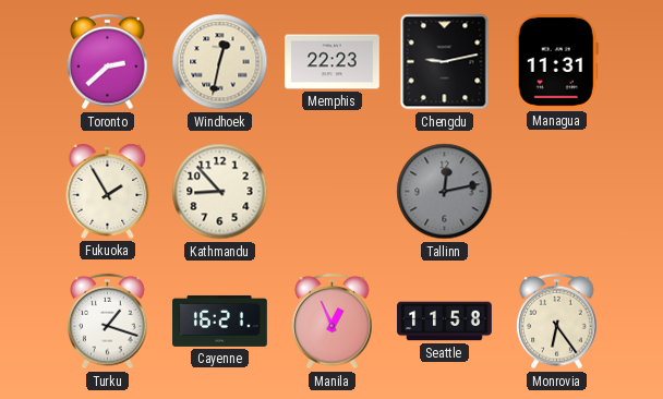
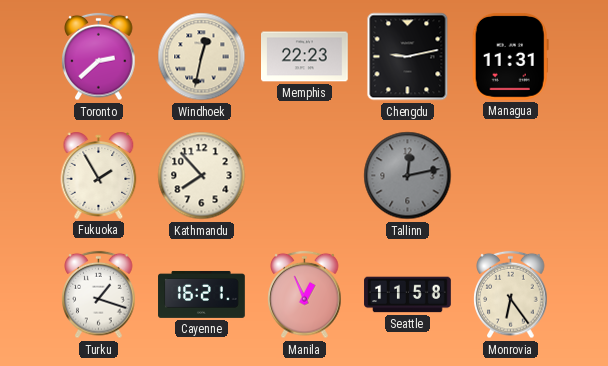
Kathmandu: 8:53 -> 7:53 (202, 176)
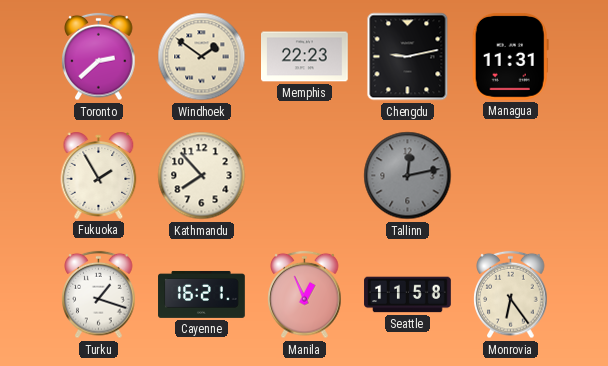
Windhoek: 12:32 -> 1:51 (202, 57)
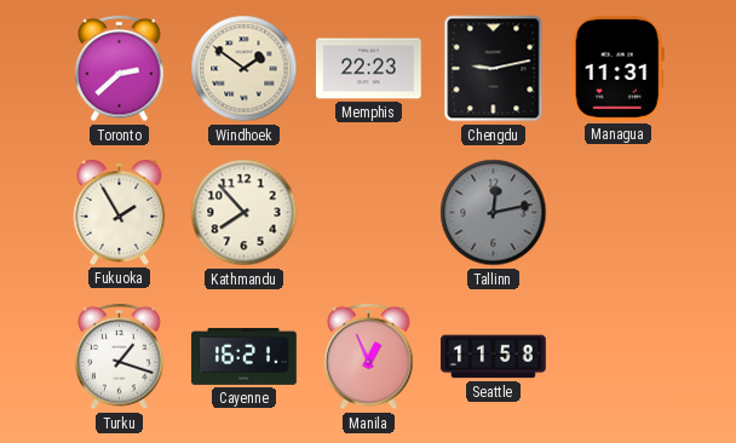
Monrovia: 6:24 -> none (511, 295)
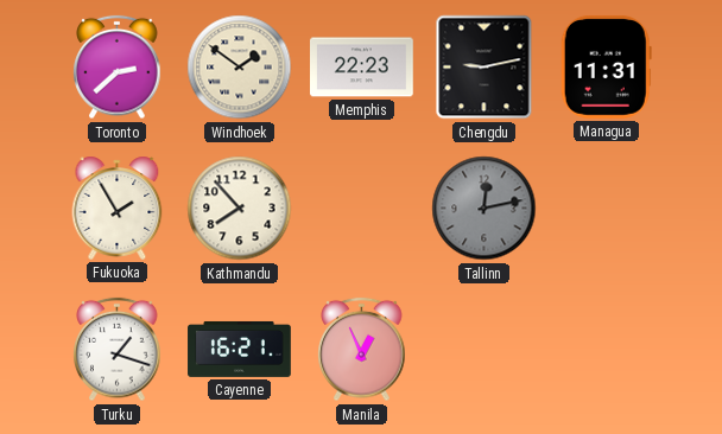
Seattle: 11:58 -> none (494, 357)
